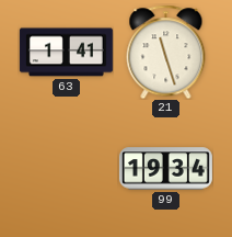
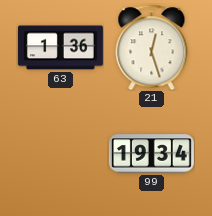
63: 1:41 -> 1:36 (60, 48)
21: 11:27 -> 12:27 (152, 47)
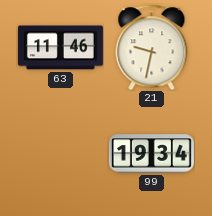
63: 1:36 -> 11:46 (60, 48)
21: 12:27 -> 9:32 (152, 47)
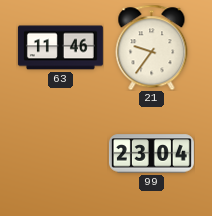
21: 9:32 -> 9:36 (152, 47)
99: 19:34 -> 23:04 (151, 154)
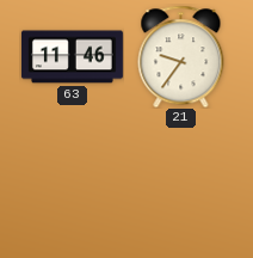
99: 23:04 -> none (151, 154)
